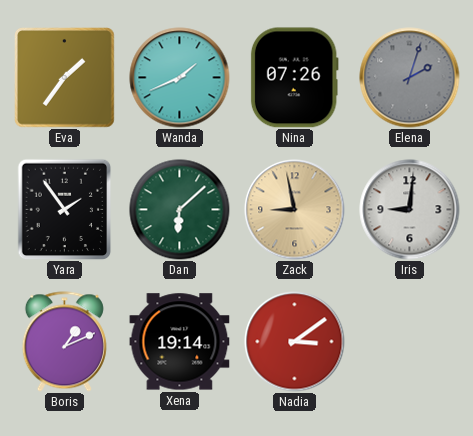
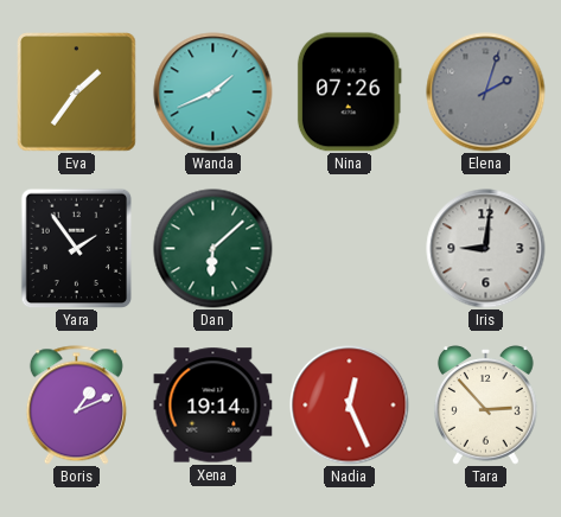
Zack: 8:58 -> none (295, 210)
Nadia: 3:09 -> 12:26 (350, 406)
Tara: none -> 2:53 (486, 406)
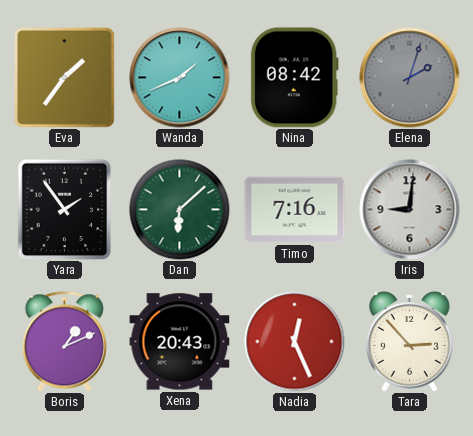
Nina: 07:26 -> 08:42 (294, 78)
Timo: none -> 7:16 (295, 210)
Xena: 19:14 -> 20:43 (180, 342)
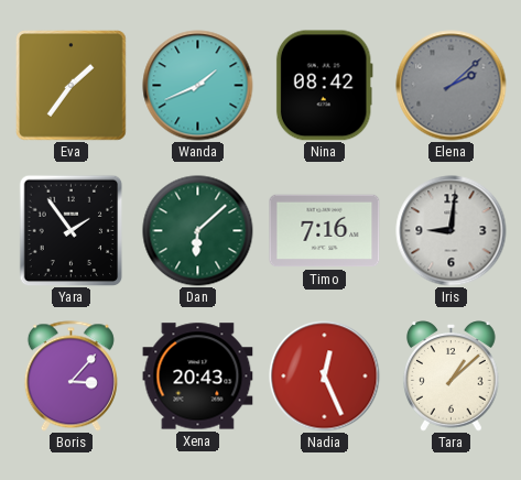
Elena: 2:03 -> 2:08 (452, 86)
Boris: 1:11 -> 3:07 (70, 377)
Tara: 2:53 -> 1:08 (452, 377)
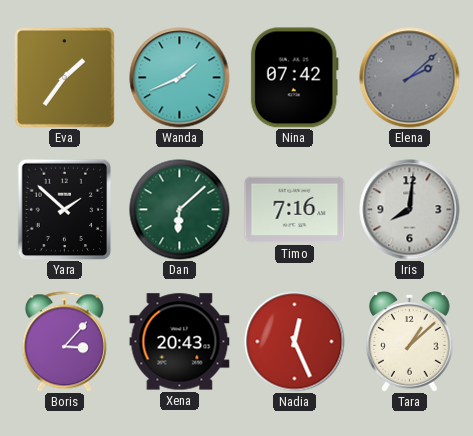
Nina: 08:42 -> 07:42 (294, 78)
Yara: 1:54 -> 1:52 (65, 209)
Iris: 9:01 -> 8:01 (410, 210)
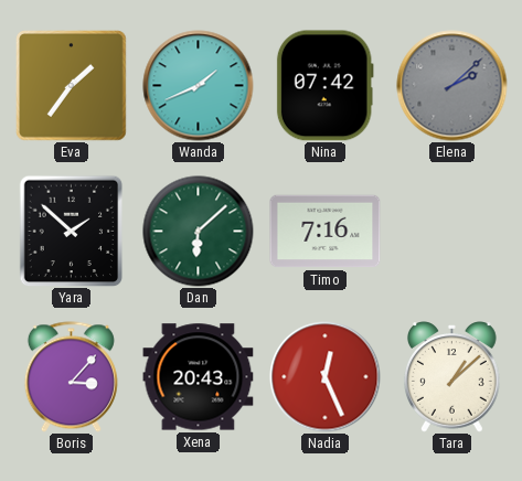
Iris: 8:01 -> none (410, 210)
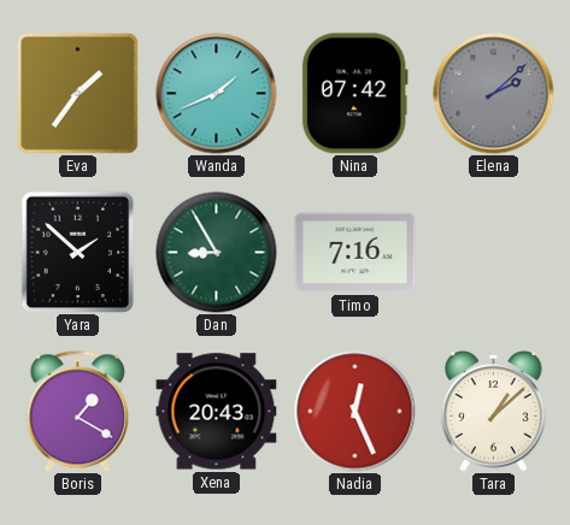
Dan: 6:08 -> 8:55 (217, 253)
Boris: 3:07 -> 1:20 (77, 412)
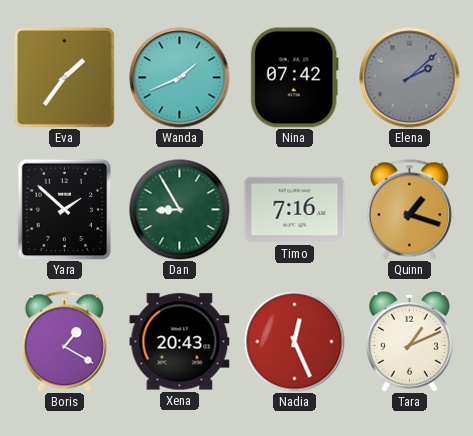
Quinn: none -> 1:18 (409, 210)
Tara: 1:08 -> 1:11 (410, 342)
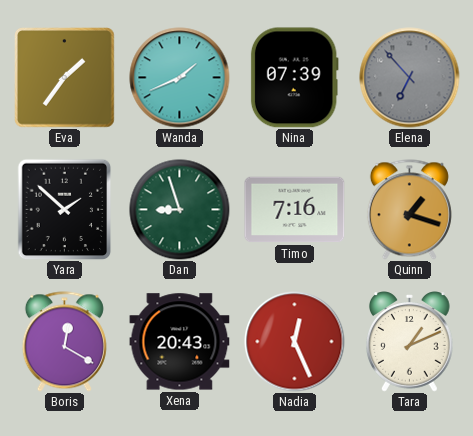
Nina: 07:42 -> 07:39 (294, 78)
Elena: 2:08 -> 6:53 (410, 78)
Dan: 8:55 -> 8:57 (180, 210)
Boris: 1:20 -> 12:20 (64, 342)
